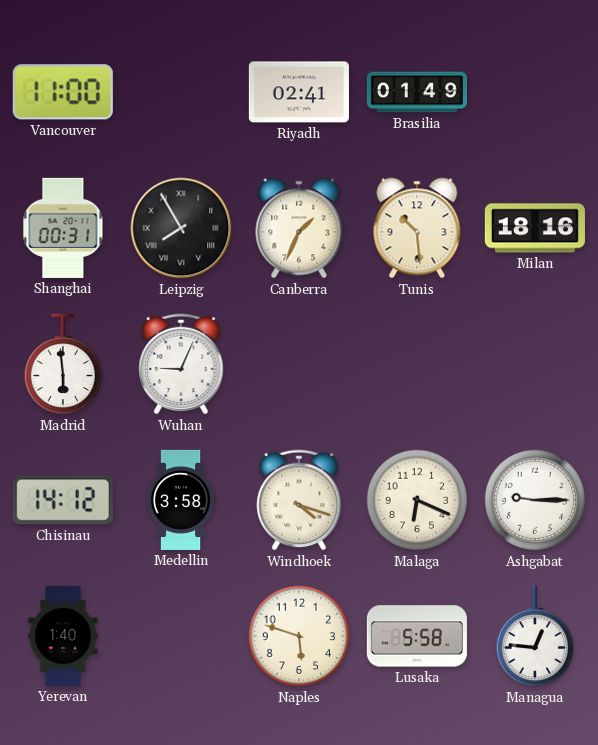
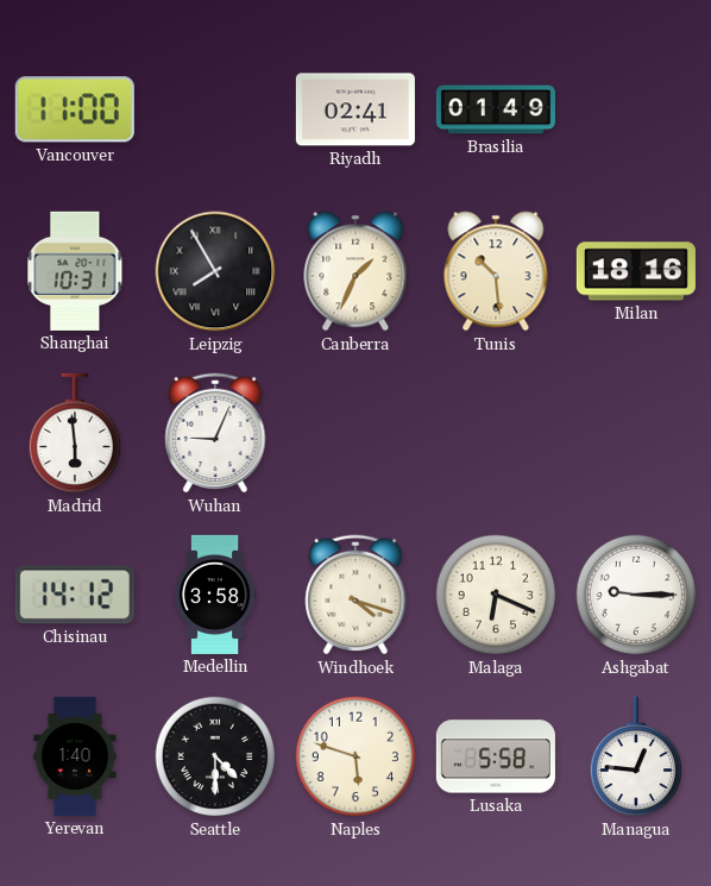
Shanghai: 00:31 -> 10:31 (75, 271)
Seattle: none -> 4:30 (215, 756)
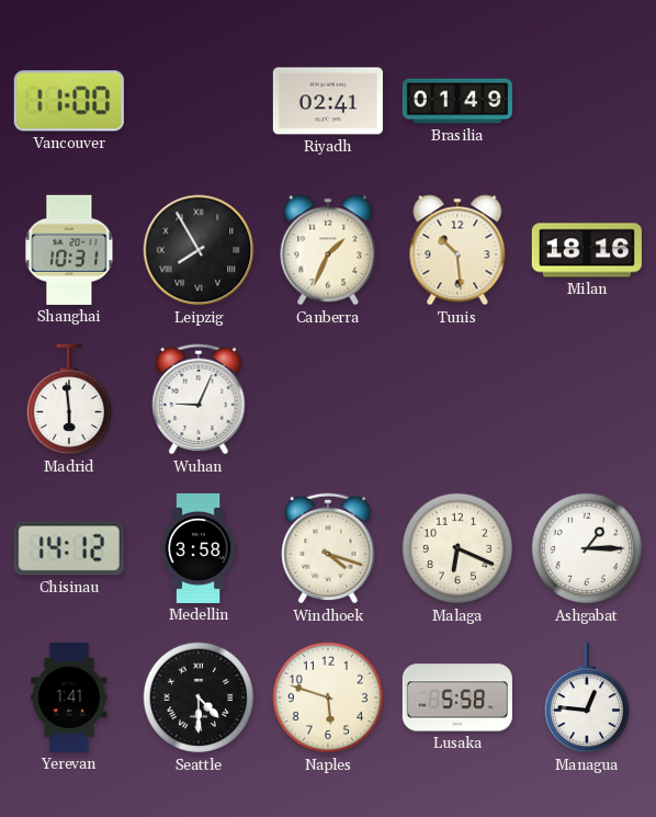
Ashgabat: 9:15 -> 1:15 (587, 548)
Yerevan: 1:40 -> 1:41 (69, 697)
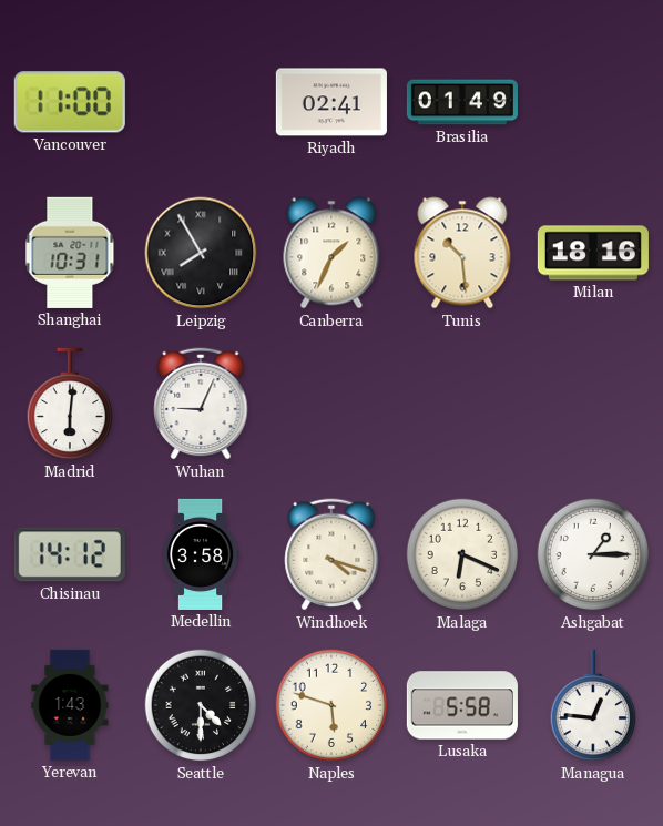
Madrid: 5:59 -> 6:01 (70, 404)
Yerevan: 1:41 -> 1:43 (70, 705)
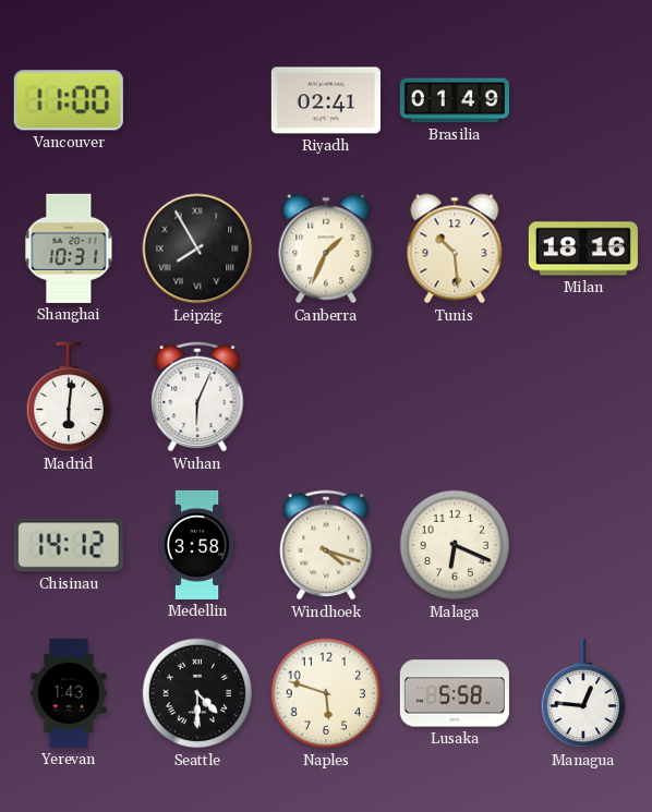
Wuhan: 9:04 -> 6:04 (197, 397)
Ashgabat: 1:15 -> none (593, 554)
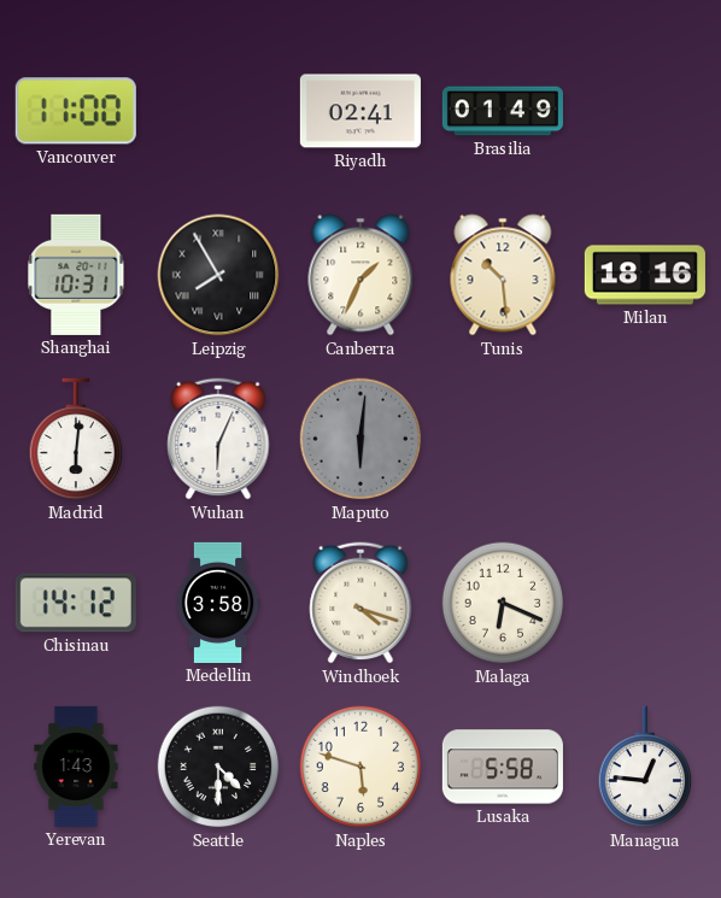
Maputo: none -> 6:01 (360, 439)
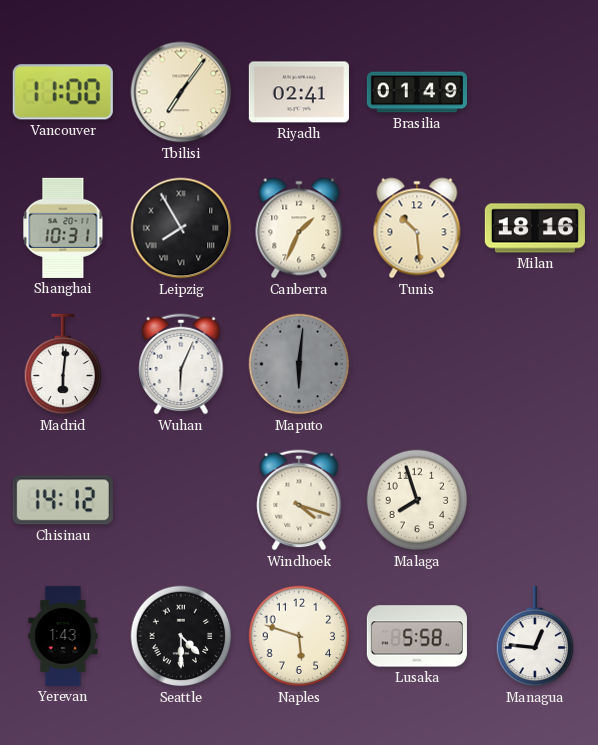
Tbilisi: none -> 7:06 (181, 92)
Medellin: 3:58 -> none (218, 603)
Malaga: 6:19 -> 7:57 (417, 500)
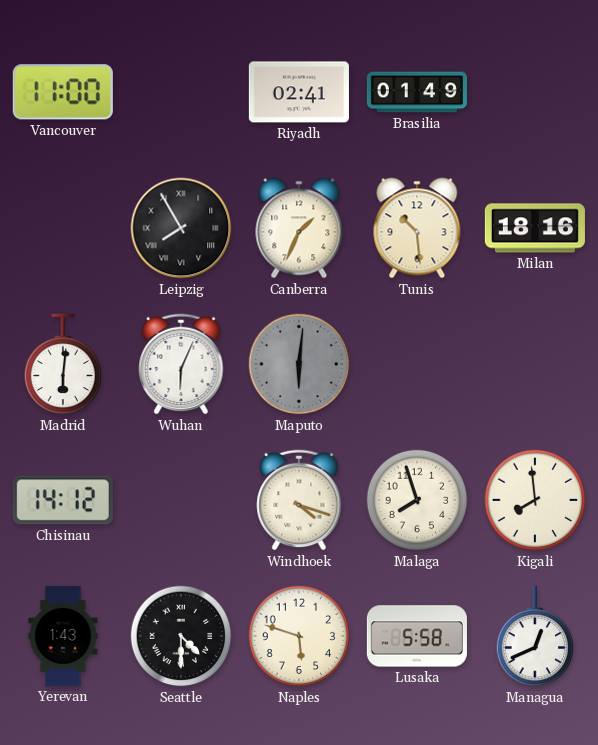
Tbilisi: 7:06 -> none (181, 92)
Shanghai: 10:31 -> none (63, 228)
Kigali: none -> 7:59 (535, 500)
Managua: 12:46 -> 12:41 (535, 636)
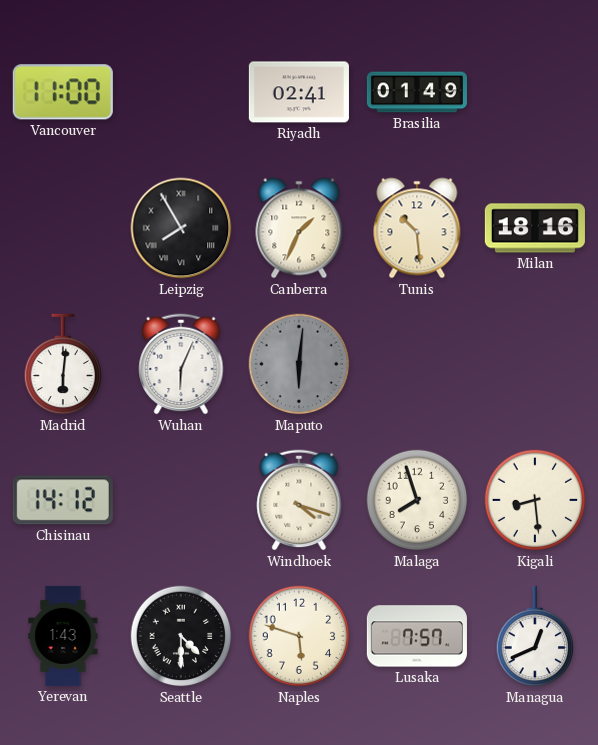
Kigali: 7:59 -> 8:29 (535, 500)
Lusaka: 5:58 -> 7:57 (417, 636)
